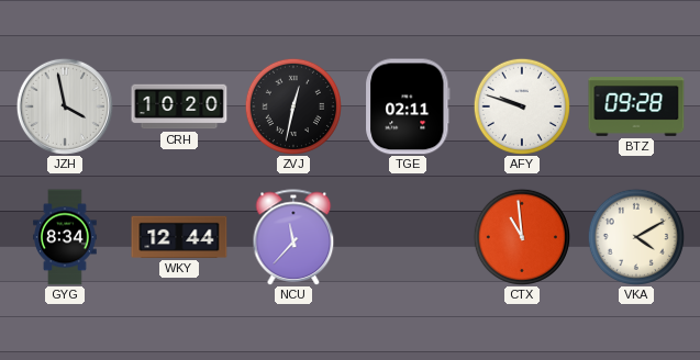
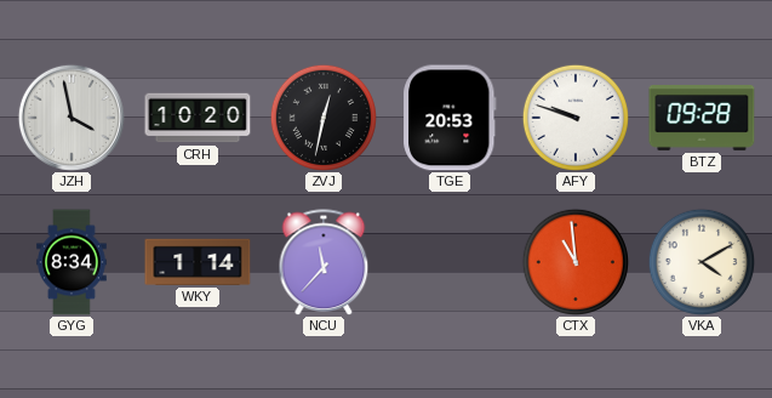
TGE: 02:11 -> 20:53 (450, 118)
WKY: 12:44 -> 1:14 (198, 262)
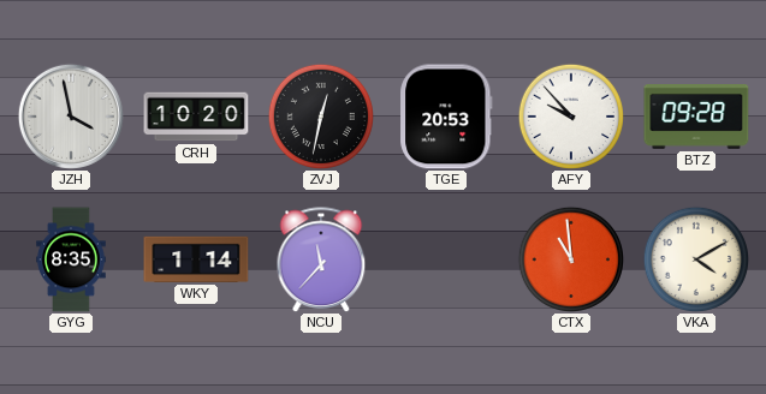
AFY: 9:48 -> 9:53 (570, 115)
GYG: 8:34 -> 8:35 (71, 259)
